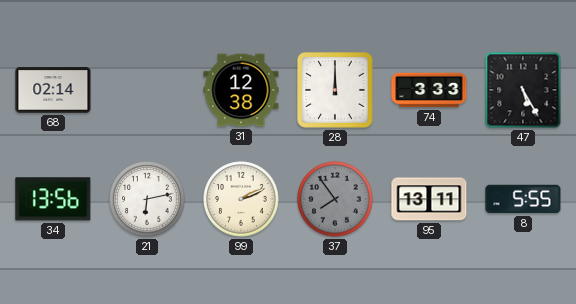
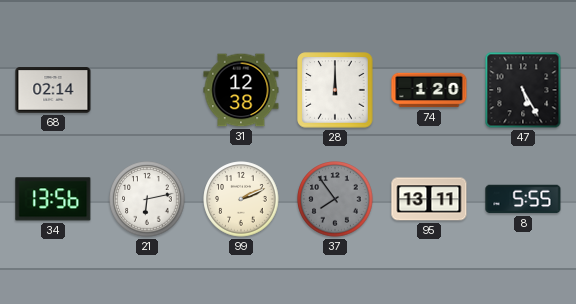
74: 3:33 -> 1:20 (429, 90)
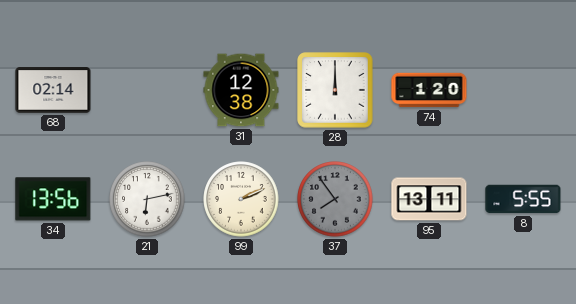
47: 5:25 -> none (523, 90)
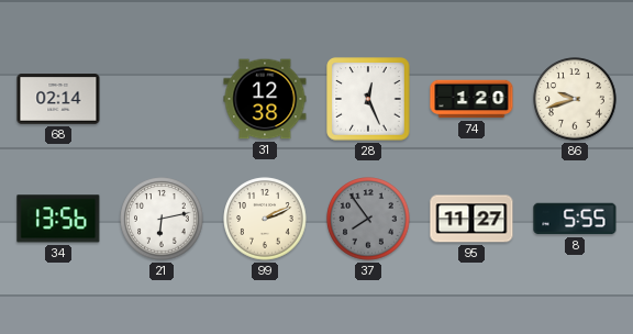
28: 12:00 -> 12:26 (368, 99)
86: none -> 9:42 (575, 99)
95: 13:11 -> 11:27 (471, 219)
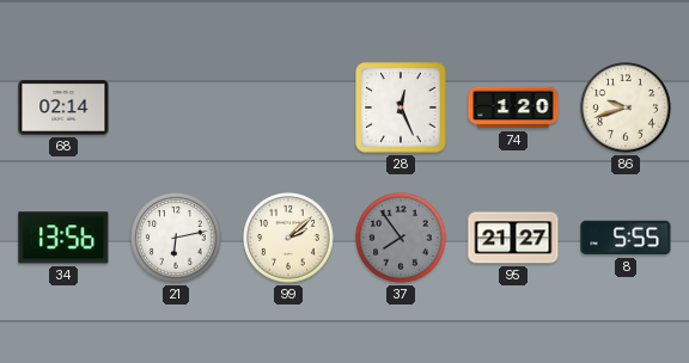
31: 12:38 -> none (265, 99)
99: 2:11 -> 2:08 (288, 238)
95: 11:27 -> 21:27 (513, 238)
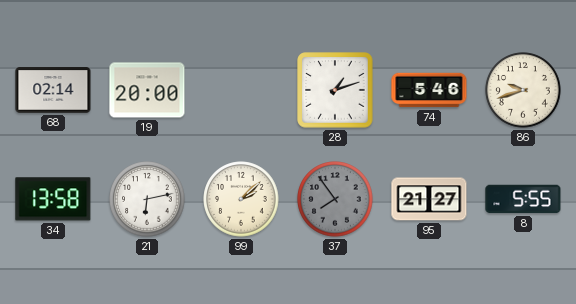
19: none -> 20:00 (147, 90)
28: 12:26 -> 1:12 (335, 90)
74: 1:20 -> 5:46 (429, 90)
34: 13:56 -> 13:58 (53, 199)
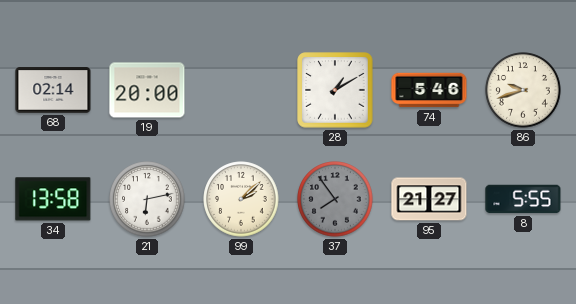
28: 1:12 -> 1:10 (335, 90)
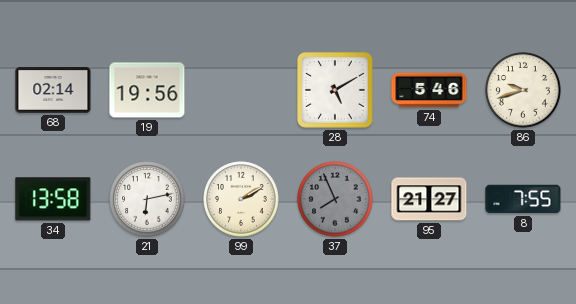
19: 20:00 -> 19:56 (147, 90)
28: 1:10 -> 5:10 (335, 90)
99: 2:08 -> 2:10 (241, 199)
37: 7:54 -> 7:56 (335, 199)
8: 5:55 -> 7:55 (523, 199)
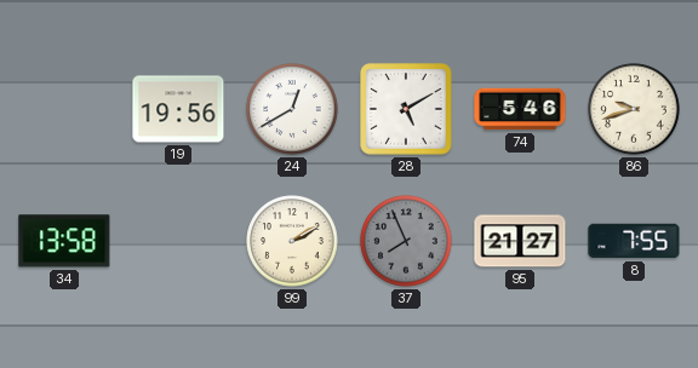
68: 02:14 -> none (53, 90)
24: none -> 12:40 (292, 109)
21: 6:13 -> none (147, 199)
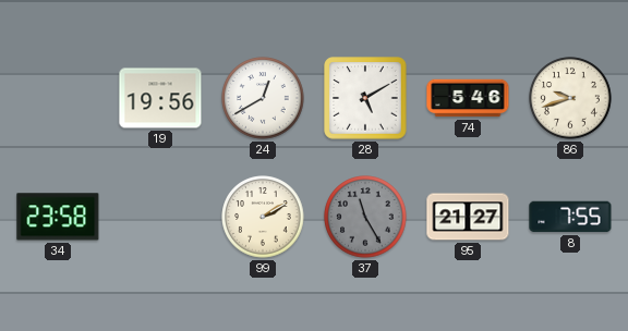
34: 13:58 -> 23:58 (58, 217)
37: 7:56 -> 11:25 (365, 217)
